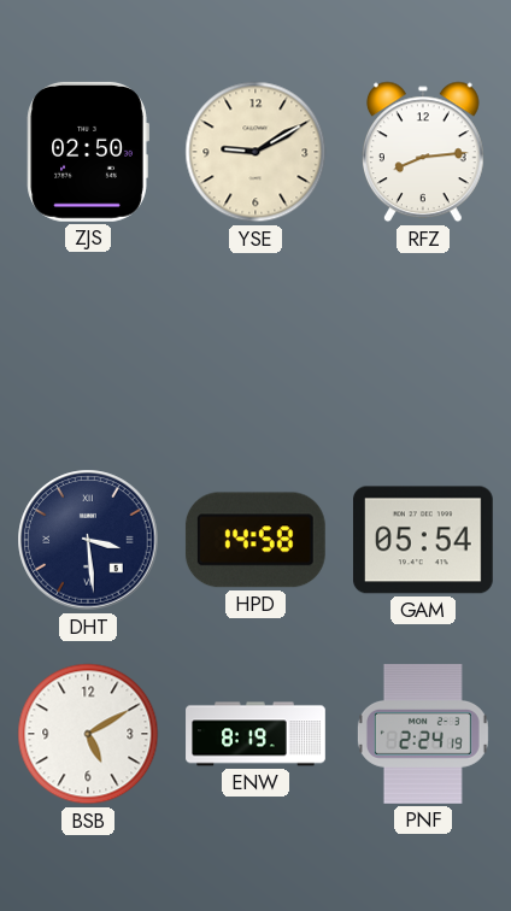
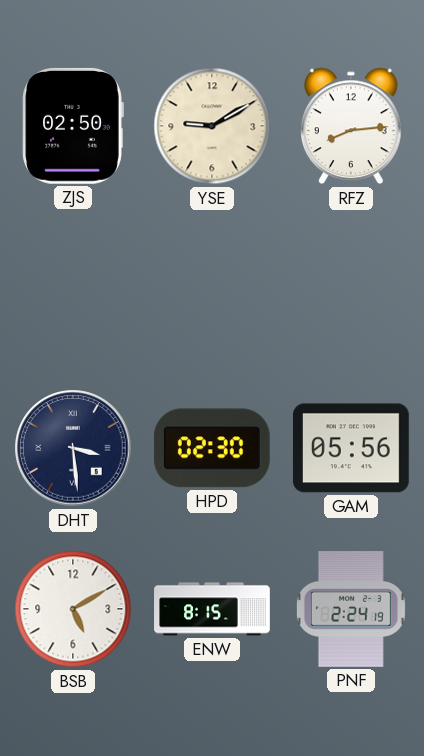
HPD: 14:58 -> 02:30 (212, 448)
GAM: 05:54 -> 05:56 (351, 448)
ENW: 8:19 -> 8:15 (212, 609)
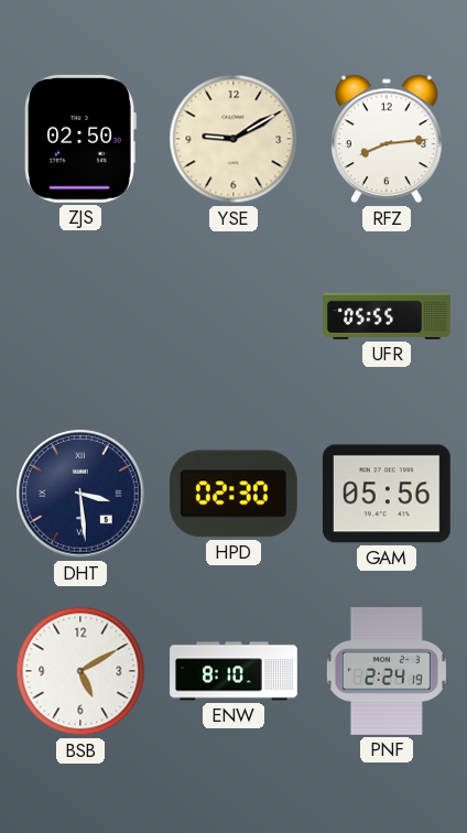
UFR: none -> 05:55 (387, 316)
ENW: 8:15 -> 8:10 (233, 671)
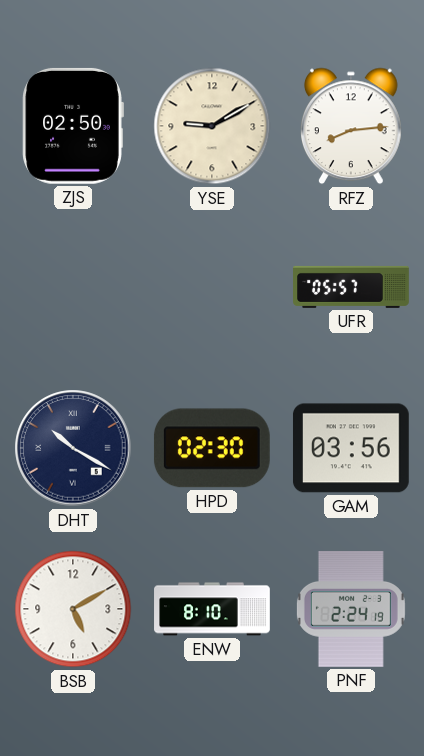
UFR: 05:55 -> 05:57 (351, 287)
DHT: 3:29 -> 10:20 (73, 448)
GAM: 05:56 -> 03:56 (351, 448)
